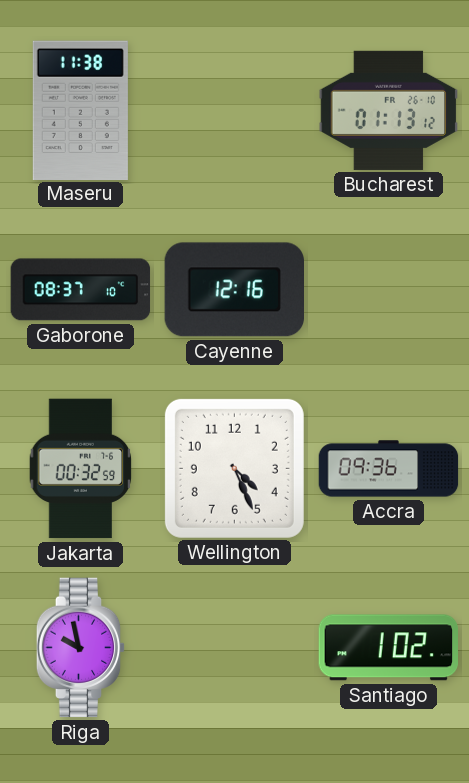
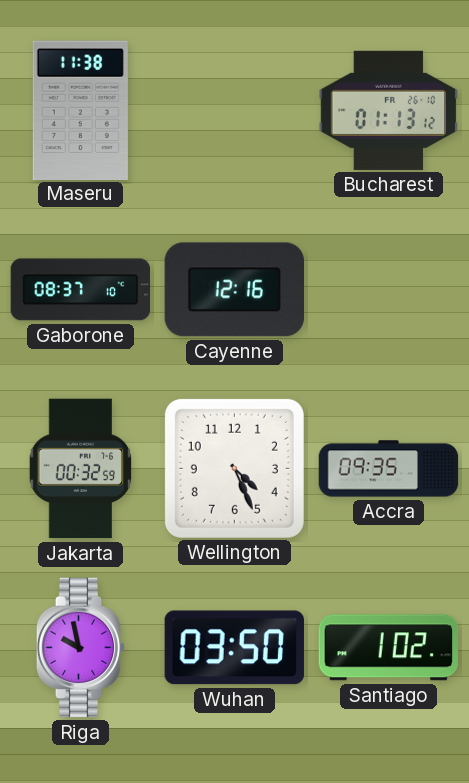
Accra: 09:36 -> 09:35 (389, 469)
Wuhan: none -> 03:50 (234, 648)
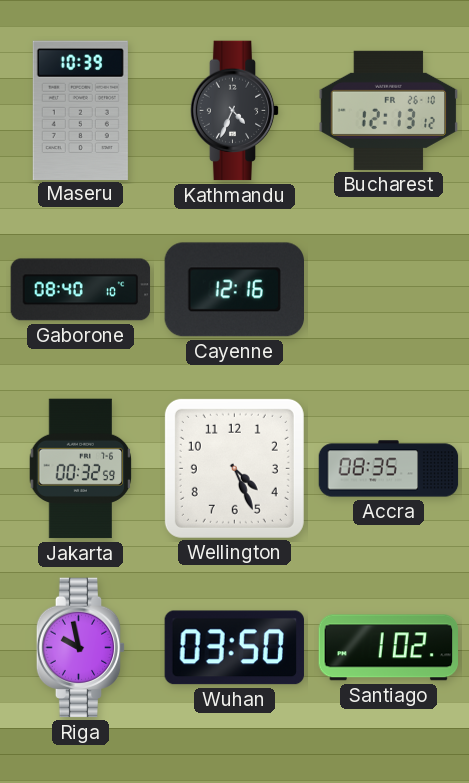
Maseru: 11:38 -> 10:39 (80, 110)
Kathmandu: none -> 4:34 (235, 111)
Bucharest: 01:13 -> 12:13 (389, 110)
Gaborone: 08:37 -> 08:40 (81, 290)
Accra: 09:35 -> 08:35 (389, 469)
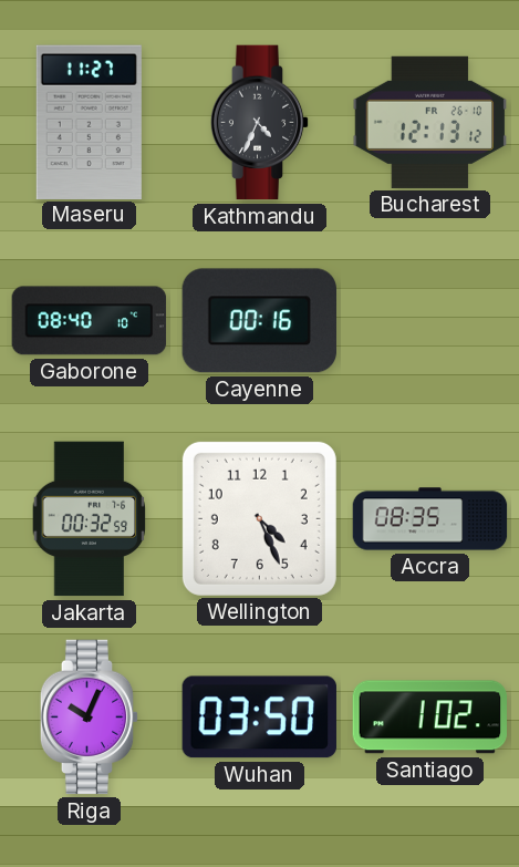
Maseru: 10:39 -> 11:27 (89, 122)
Cayenne: 12:16 -> 00:16 (259, 321)
Riga: 9:58 -> 10:04 (90, 718)
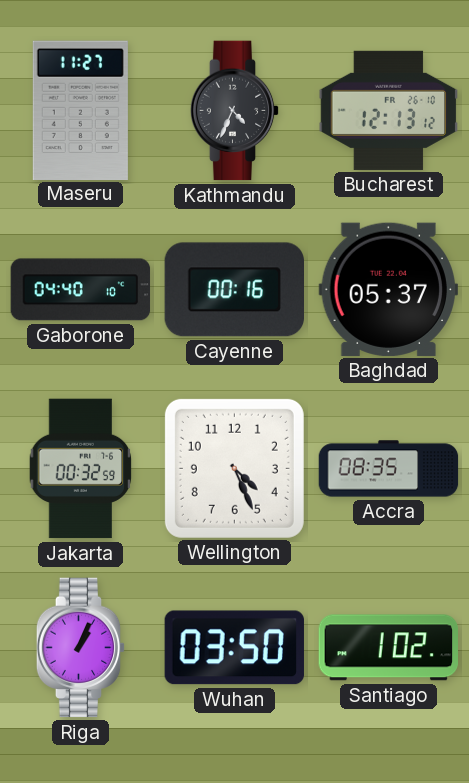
Gaborone: 08:40 -> 04:40 (81, 290)
Baghdad: none -> 05:37 (388, 289)
Riga: 10:04 -> 1:04 (81, 648)
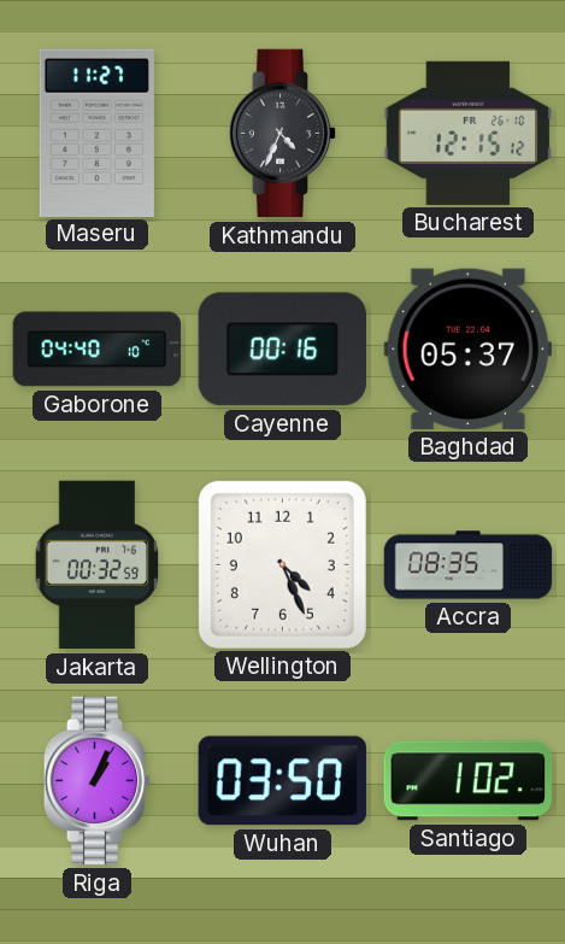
Bucharest: 12:13 -> 12:15 (469, 133)
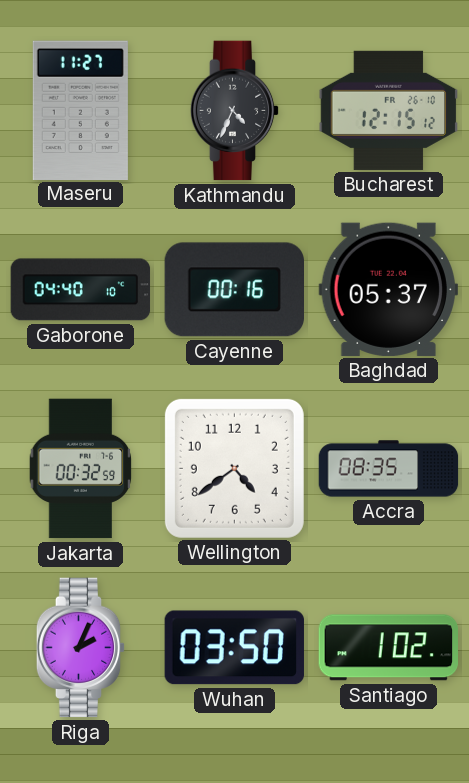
Wellington: 4:26 -> 4:39 (234, 468)
Riga: 1:04 -> 2:04 (81, 648)
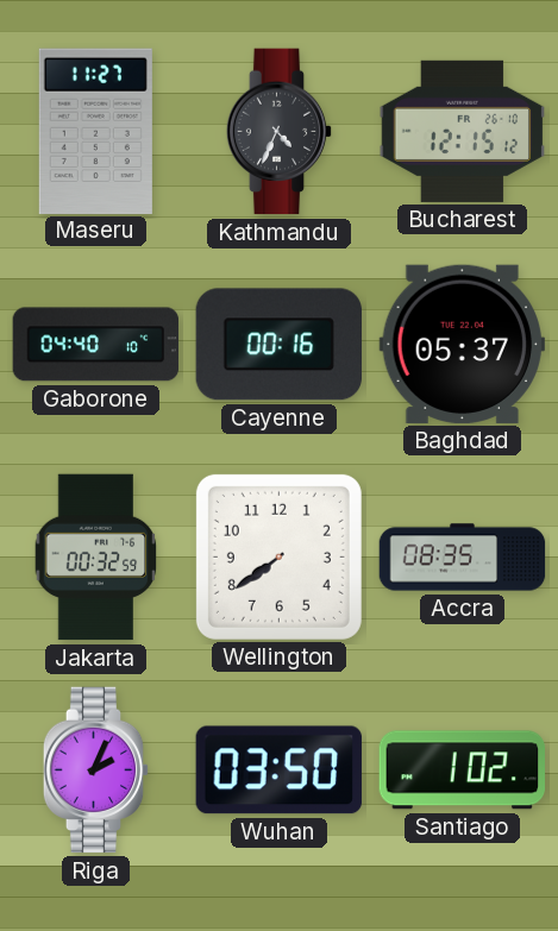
Wellington: 4:39 -> 7:39 (278, 556)
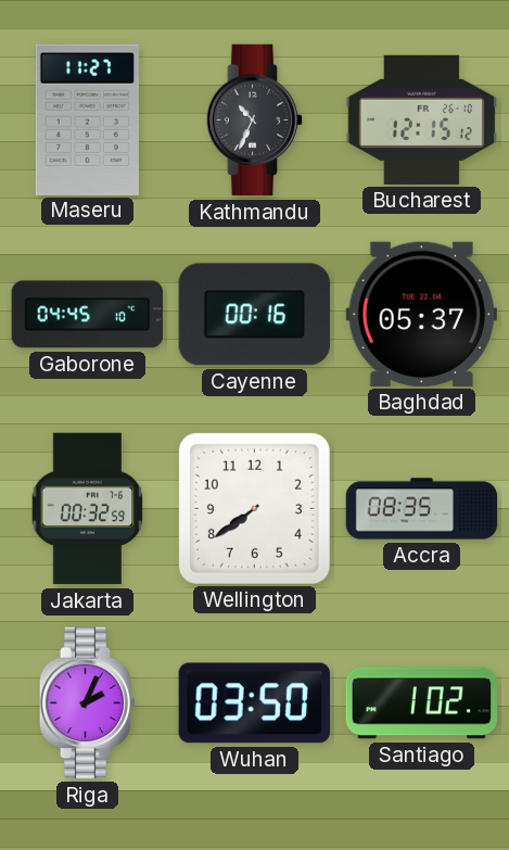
Kathmandu: 4:34 -> 10:34 (255, 120)
Gaborone: 04:40 -> 04:45 (88, 315)
